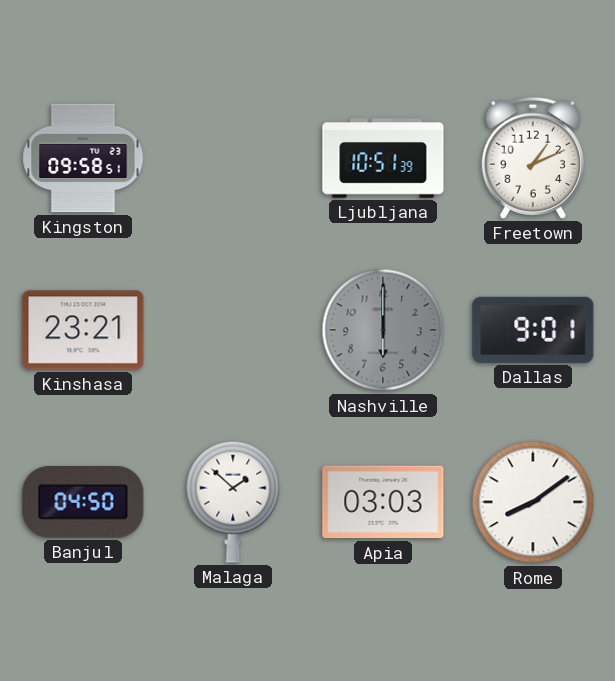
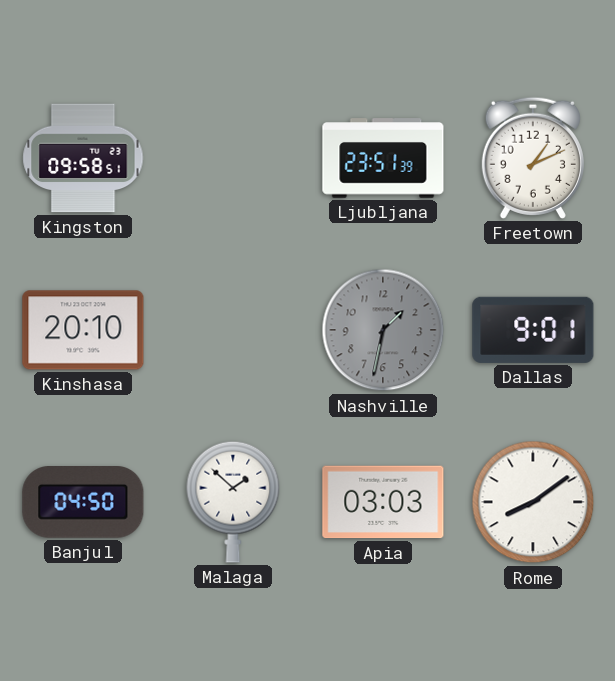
Ljubljana: 10:51 -> 23:51 (383, 158)
Kinshasa: 23:21 -> 20:10 (83, 330)
Nashville: 6:00 -> 1:32 (383, 330)
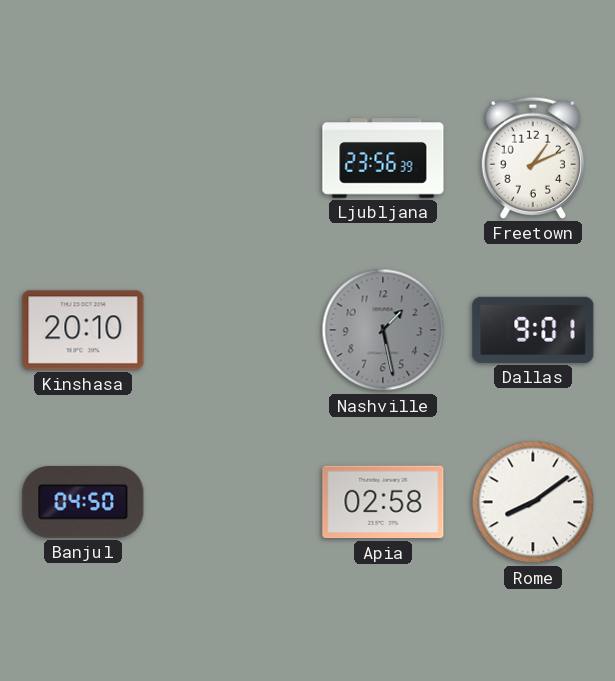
Kingston: 09:58 -> none (83, 158)
Ljubljana: 23:51 -> 23:56 (383, 158)
Nashville: 1:32 -> 1:28 (383, 330)
Malaga: 1:52 -> none (233, 502)
Apia: 03:03 -> 02:58 (383, 502)
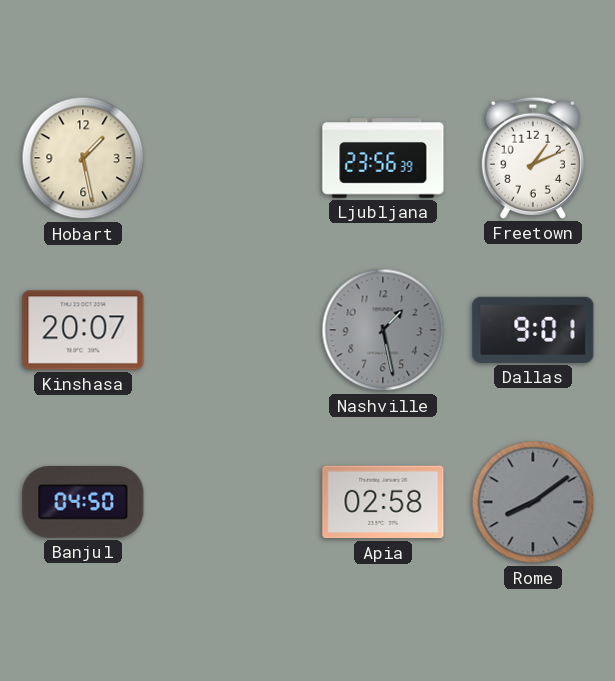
Hobart: none -> 1:28 (83, 158)
Kinshasa: 20:10 -> 20:07 (83, 330)
Rome dial: white -> grey (533, 502)
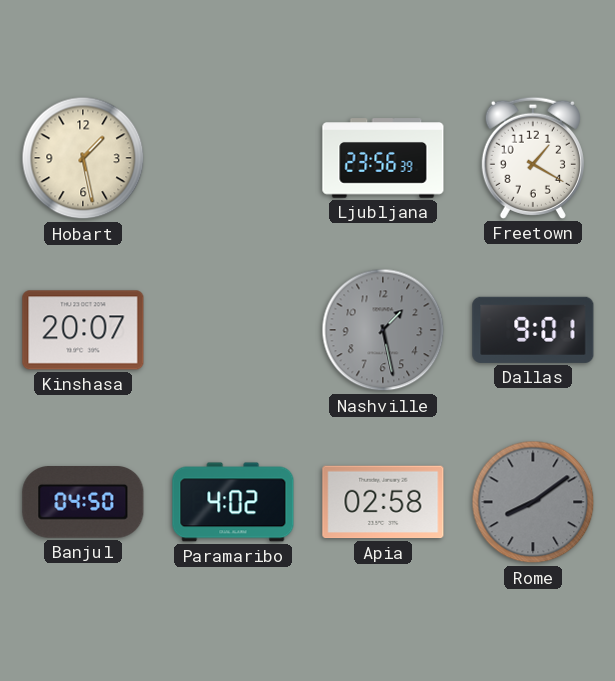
Freetown: 1:11 -> 1:20 (533, 158)
Paramaribo: none -> 4:02 (233, 502)
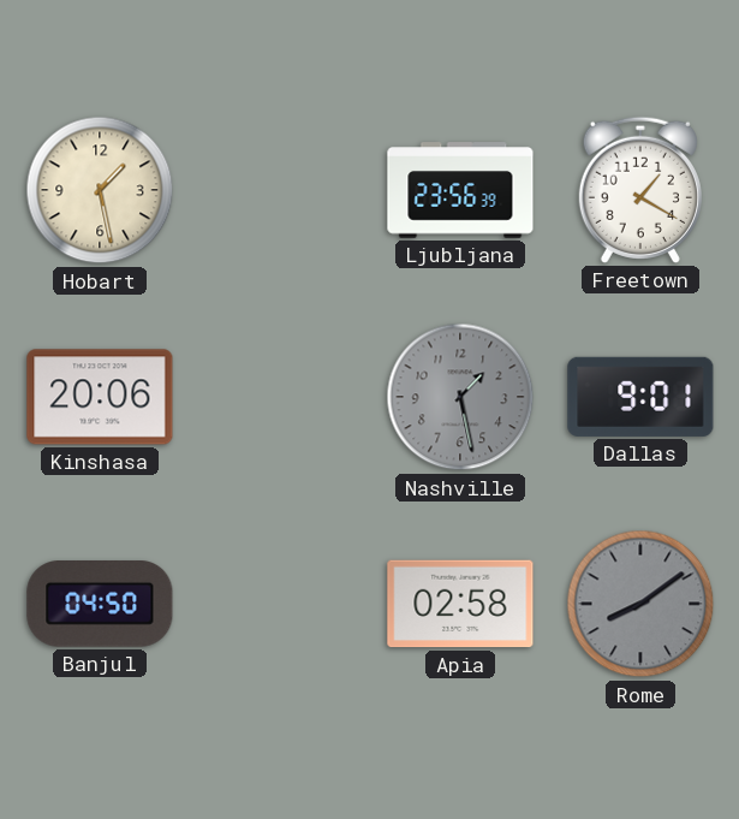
Kinshasa: 20:07 -> 20:06 (100, 397)
Paramaribo: 4:02 -> none (233, 502)
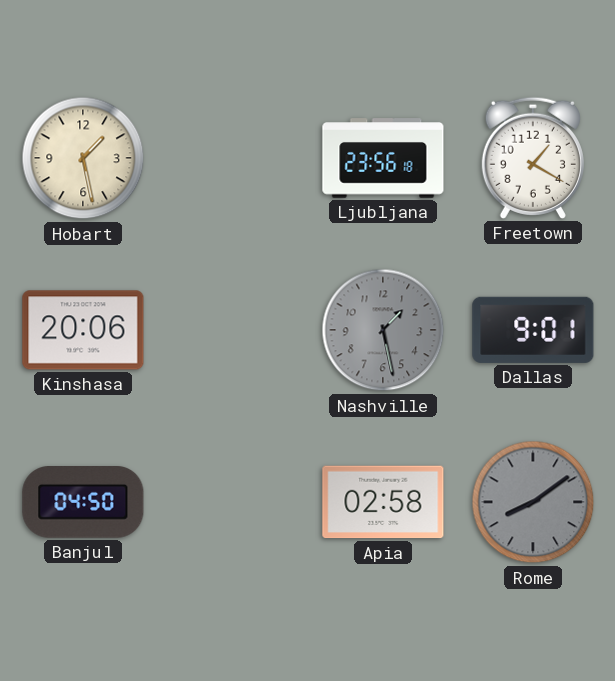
Ljubljana: 23:56:39 -> 23:56:18 (383, 158)
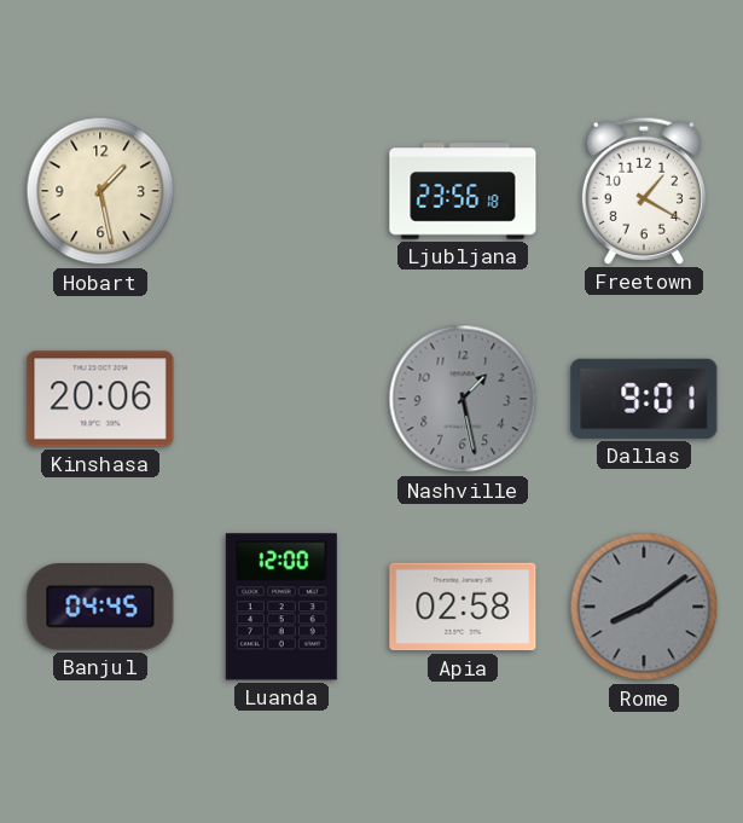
Banjul: 04:50 -> 04:45 (100, 608)
Luanda: none -> 12:00 (281, 607)
